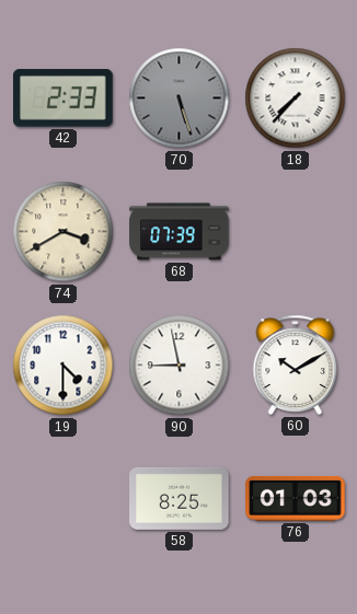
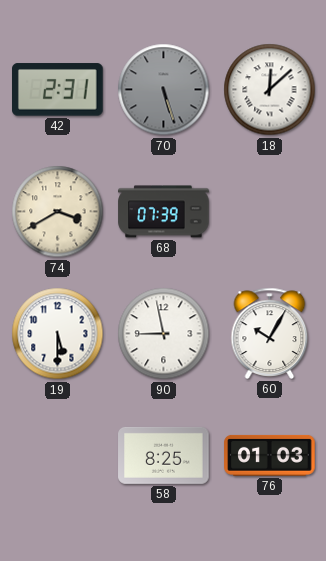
42: 2:33 -> 2:31 (58, 90)
18: 7:37 -> 12:08 (270, 90)
19: 4:30 -> 5:30 (58, 334)
60: 10:10 -> 10:05 (270, 333)
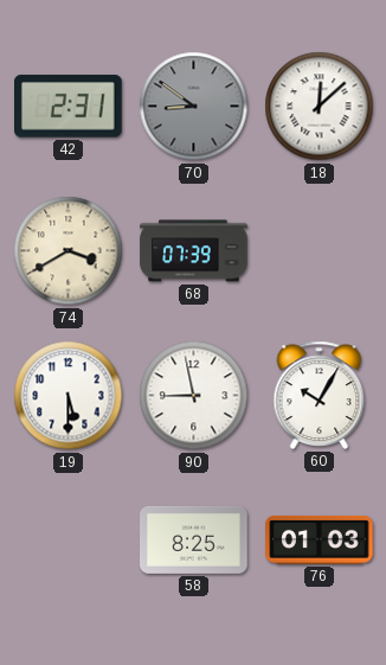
70: 5:27 -> 8:51 (194, 107)
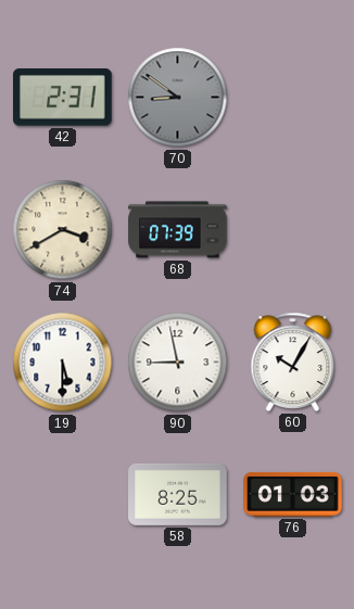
18: 12:08 -> none (320, 107)
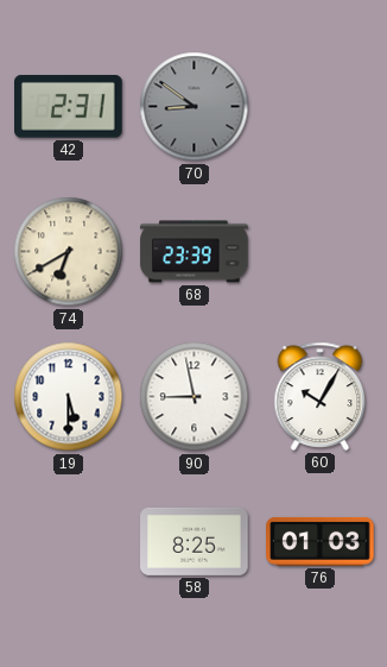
74: 3:40 -> 6:40 (69, 252)
68: 07:39 -> 23:39 (195, 252)
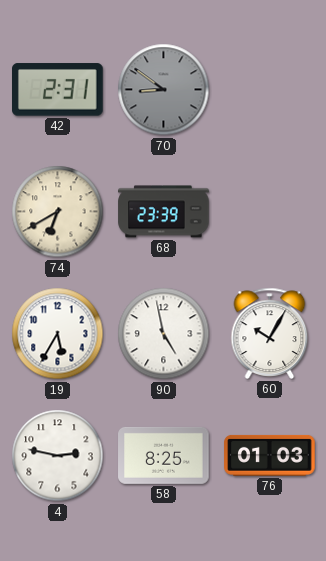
19: 5:30 -> 5:35 (58, 334)
90: 8:58 -> 4:58 (164, 334)
4: none -> 2:47 (58, 456)
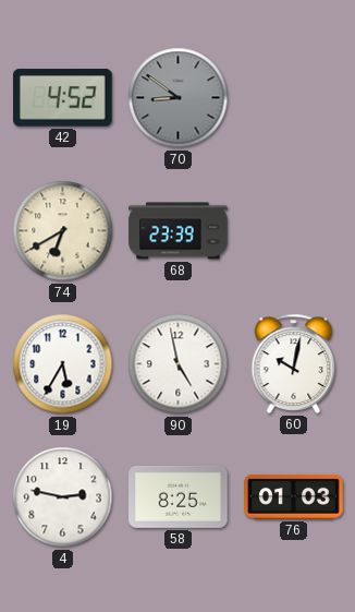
42: 2:31 -> 4:52 (63, 98)
60: 10:05 -> 10:02 (294, 363)
